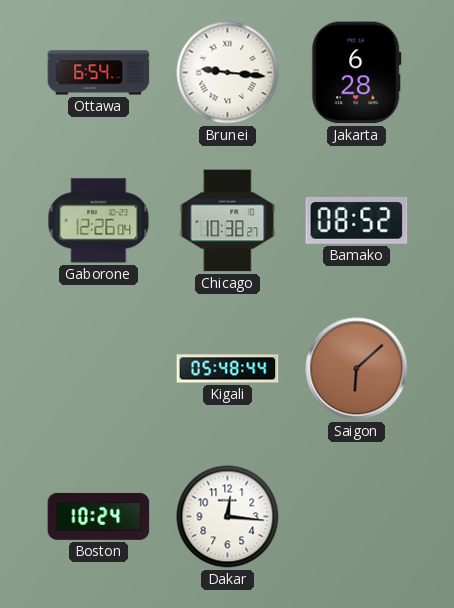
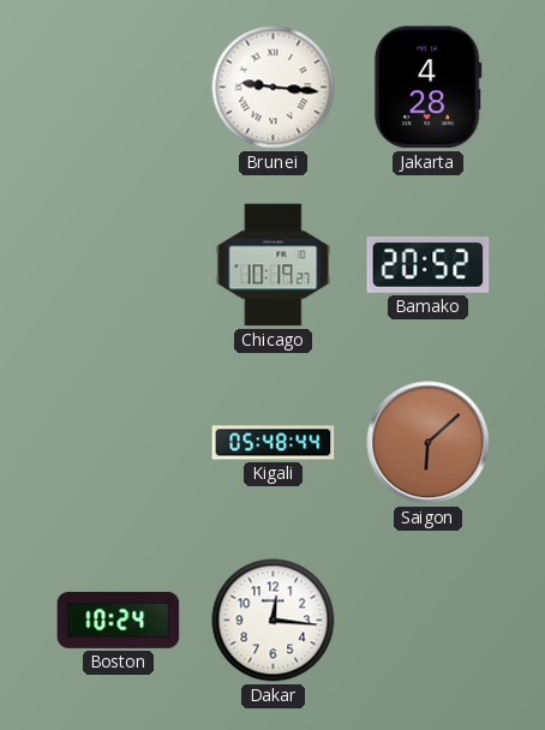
Ottawa: 6:54 -> none (99, 73)
Jakarta: 6:28 -> 4:28 (427, 88)
Gaborone: 12:26 -> none (99, 221)
Chicago: 10:38 -> 10:19 (274, 265)
Bamako: 08:52 -> 20:52 (429, 265)
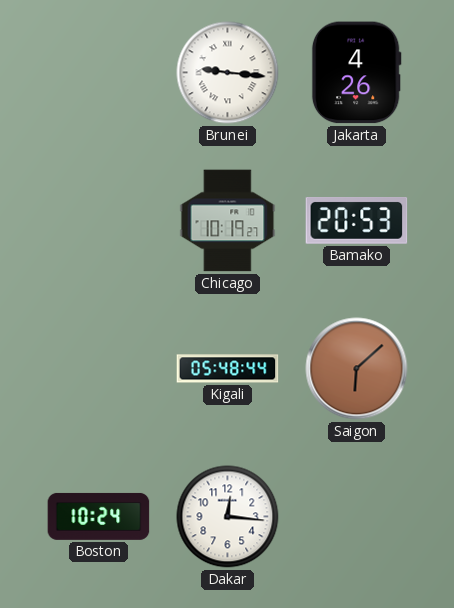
Jakarta: 4:28 -> 4:26 (356, 73)
Bamako: 20:52 -> 20:53 (357, 221)
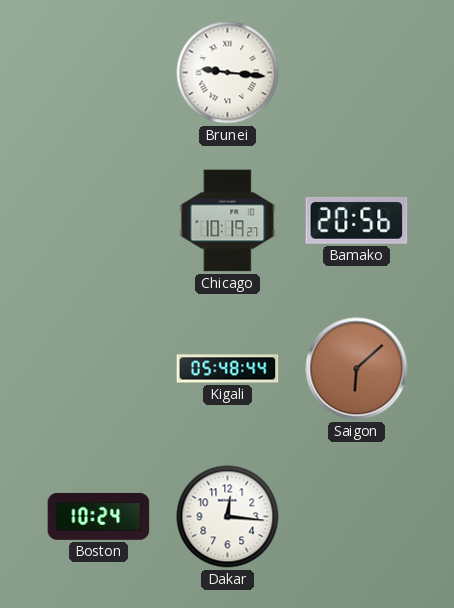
Jakarta: 4:26 -> none (356, 73)
Bamako: 20:53 -> 20:56 (357, 221)
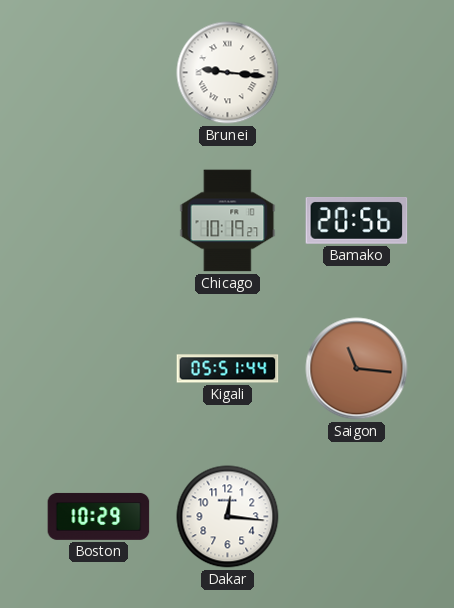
Kigali: 05:48 -> 05:51 (228, 369)
Saigon: 6:08 -> 11:16 (357, 369)
Boston: 10:24 -> 10:29 (99, 516)
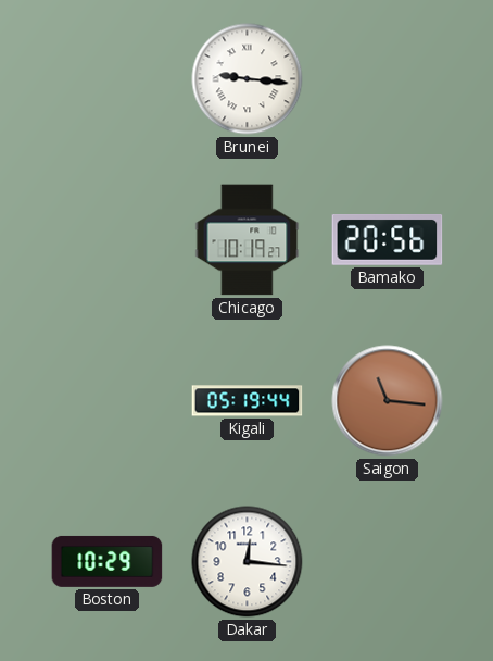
Kigali: 05:51 -> 05:19 (248, 401)
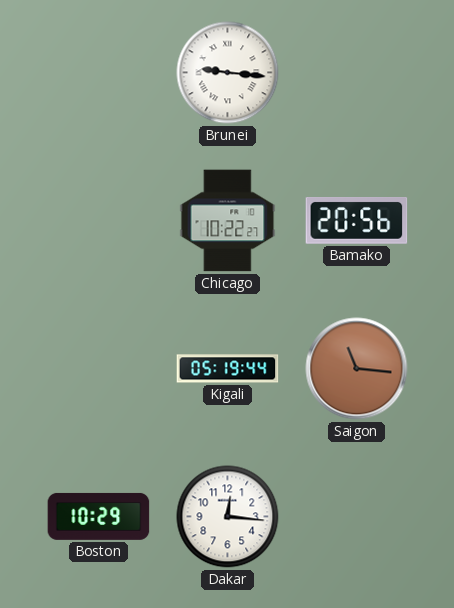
Chicago: 10:19 -> 10:22 (228, 221)
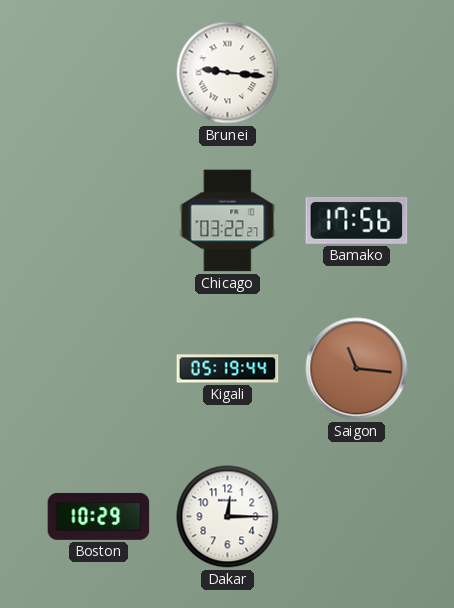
Chicago: 10:22 -> 03:22 (228, 221)
Bamako: 20:56 -> 17:56 (357, 221)
Dakar: 12:16 -> 12:15 (228, 517)
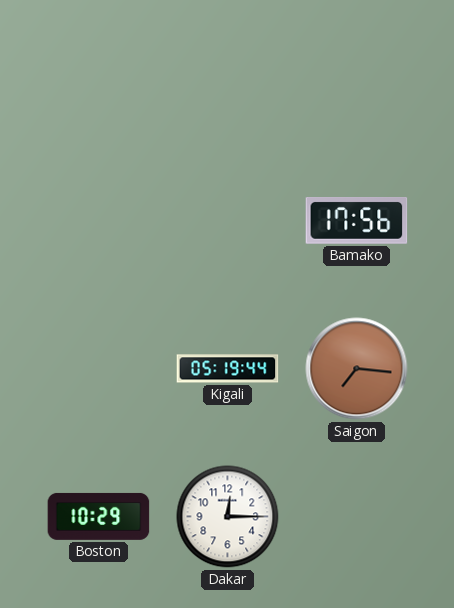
Brunei: 9:16 -> none (228, 73)
Chicago: 03:22 -> none (228, 221)
Saigon: 11:16 -> 7:16 (357, 369)
